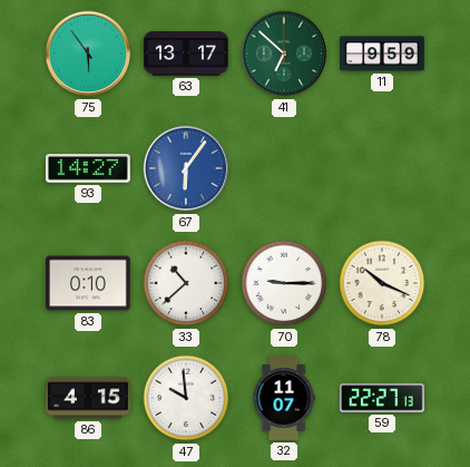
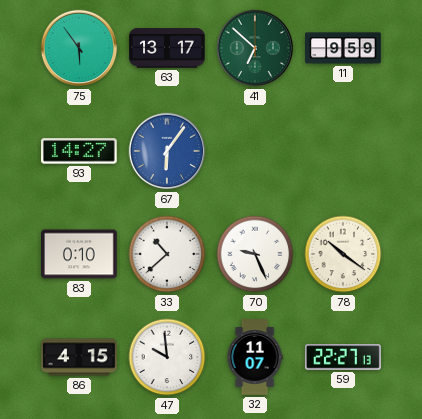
70: 9:15 -> 9:26 (255, 254)
78: 10:19 -> 10:21 (343, 254)
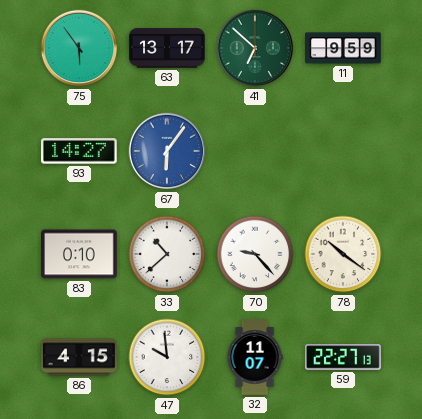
70: 9:26 -> 9:23 (255, 254)
